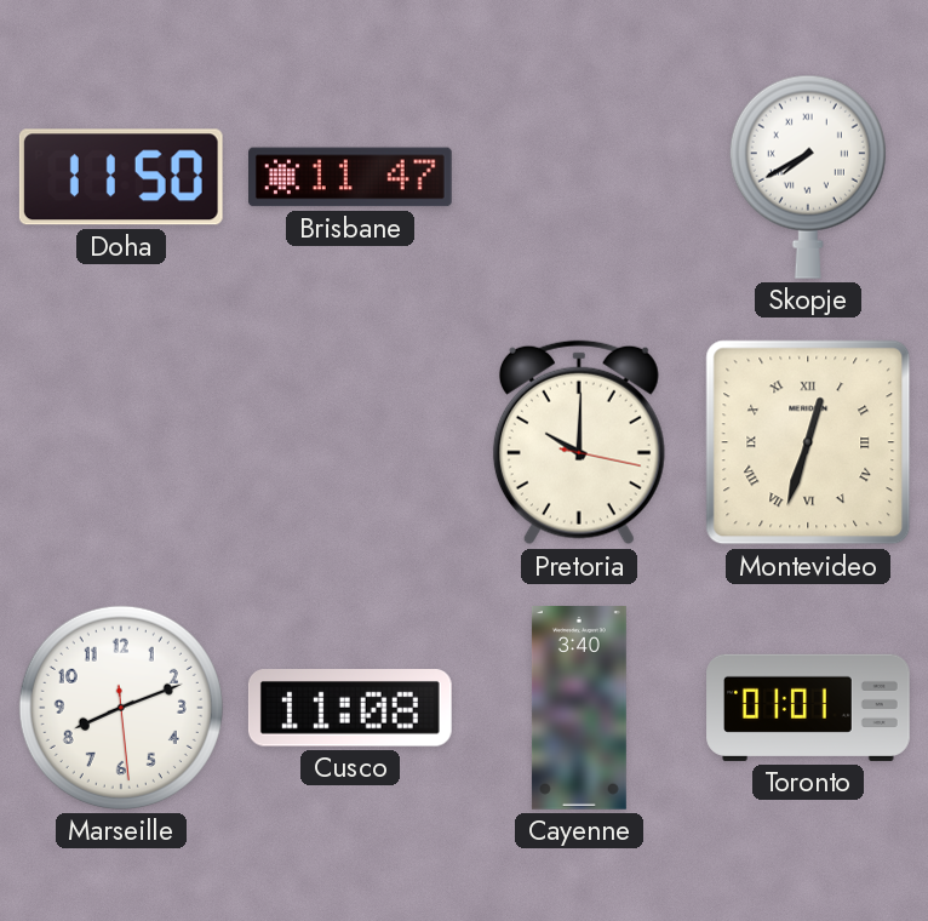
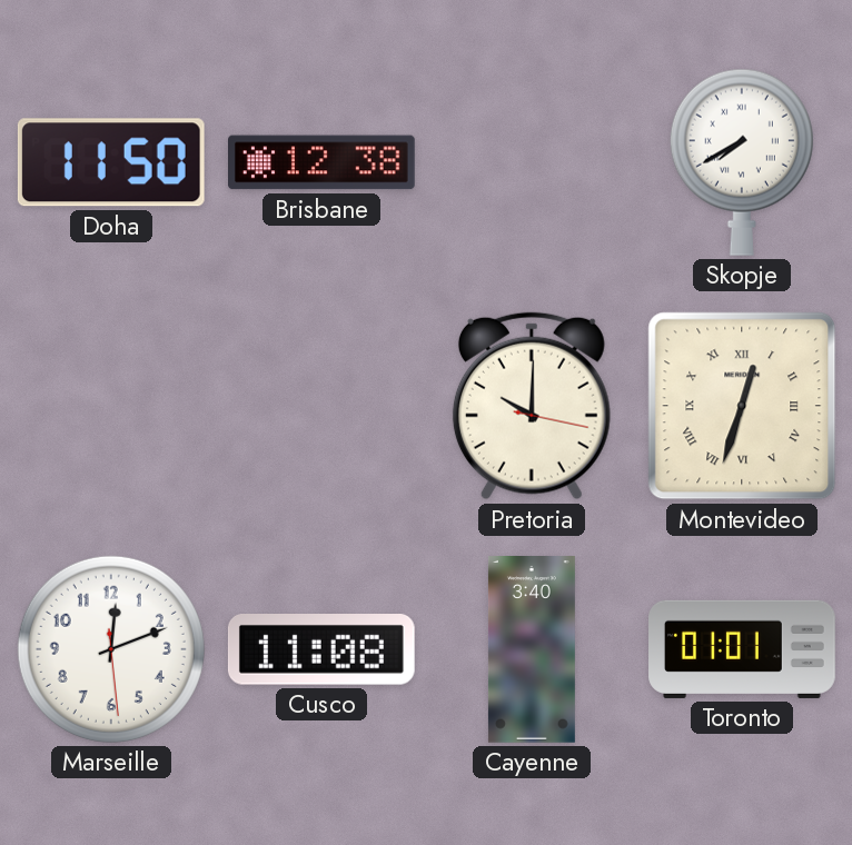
Brisbane: 11:47 -> 12:38 (323, 162)
Marseille: 8:11 -> 12:11 (111, 649)
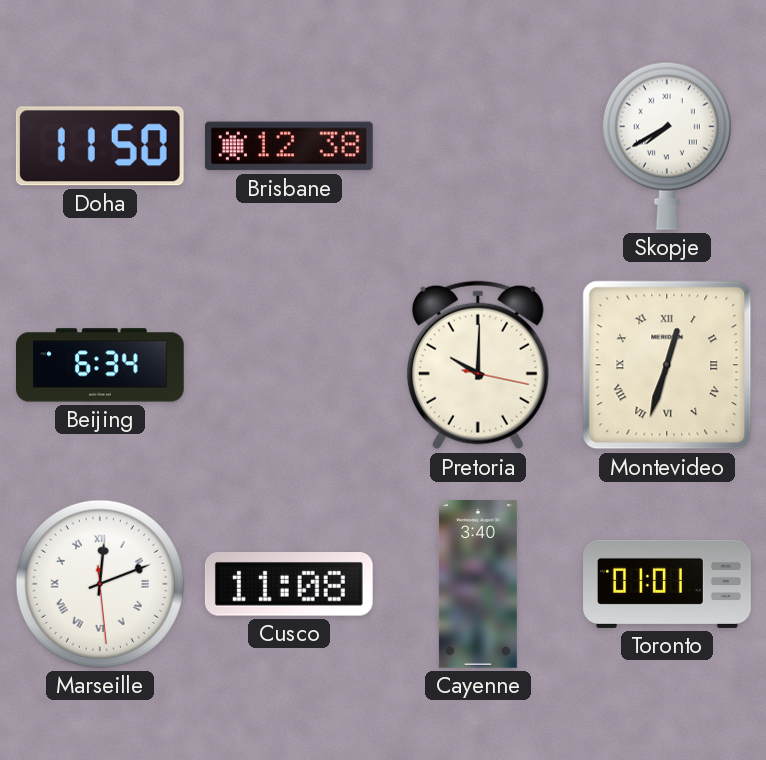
Beijing: none -> 6:34 (101, 365)
Marseille numerals: Arabic -> Roman (100, 584)
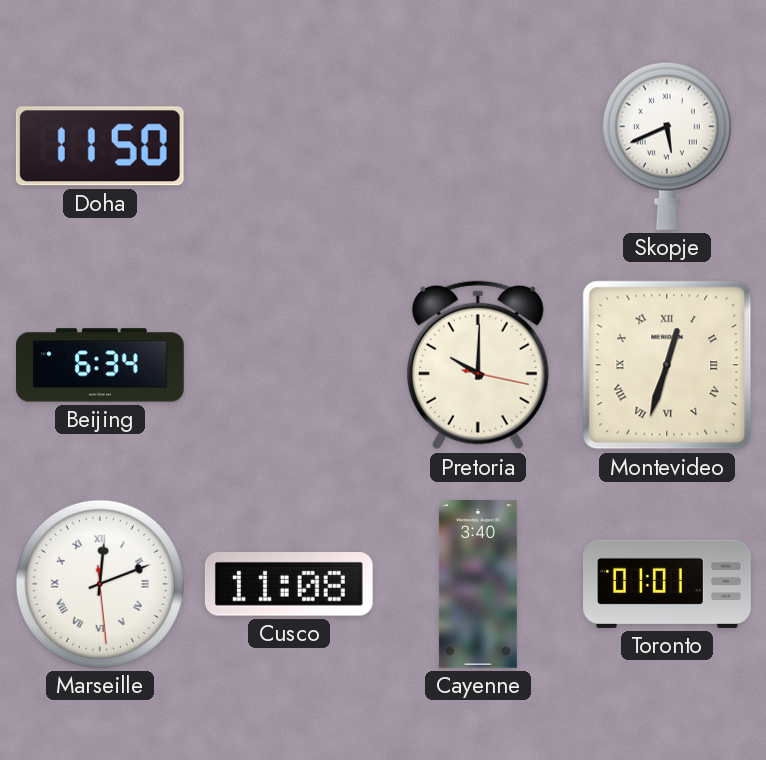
Brisbane: 12:38 -> none (290, 146)
Skopje: 7:40 -> 5:41 (667, 146)
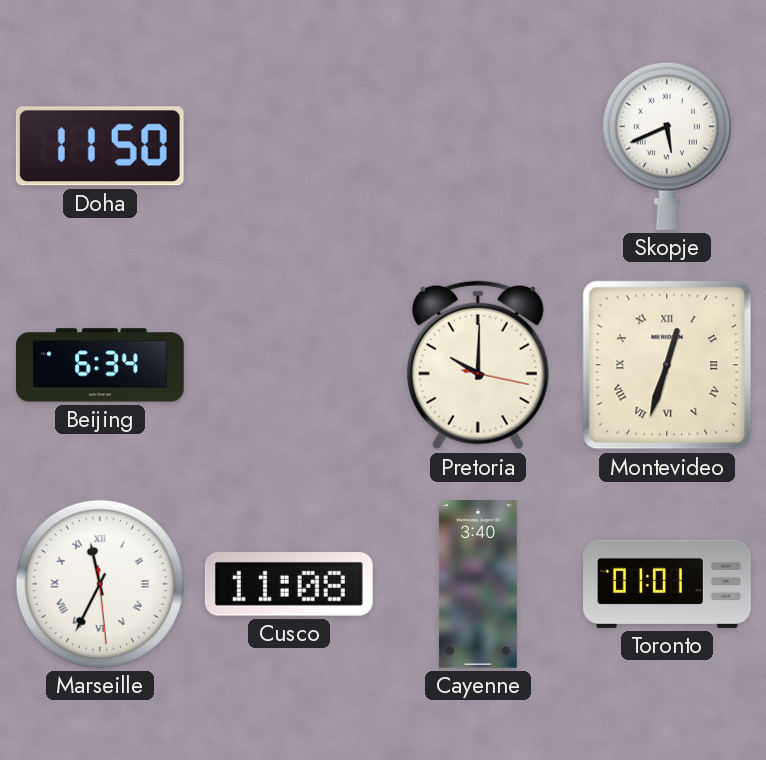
Marseille: 12:11 -> 11:34 (100, 584)
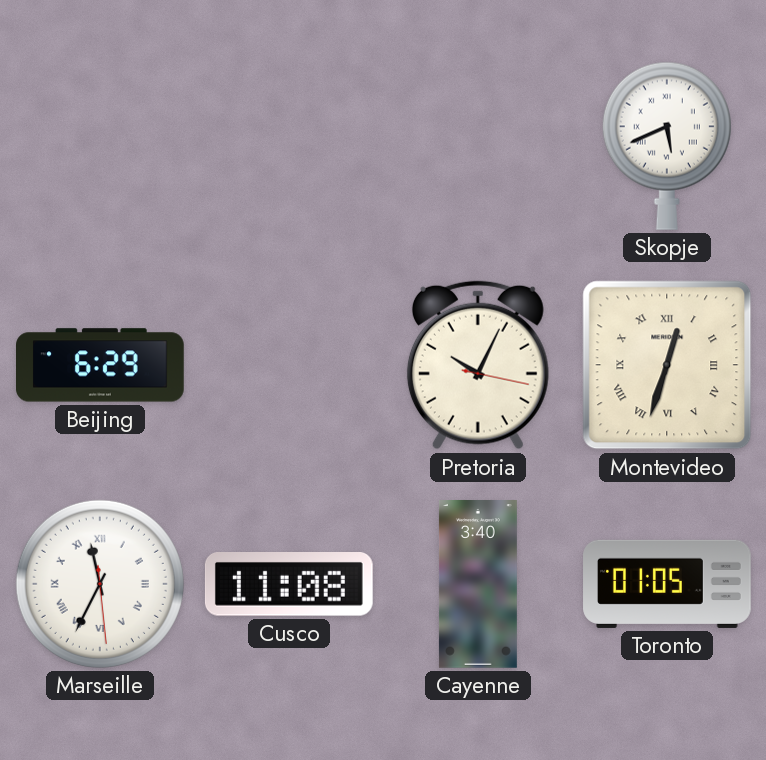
Doha: 11:50 -> none (100, 146)
Beijing: 6:34 -> 6:29 (101, 365)
Pretoria: 10:00 -> 10:04 (478, 365)
Toronto: 01:01 -> 01:05 (667, 584)
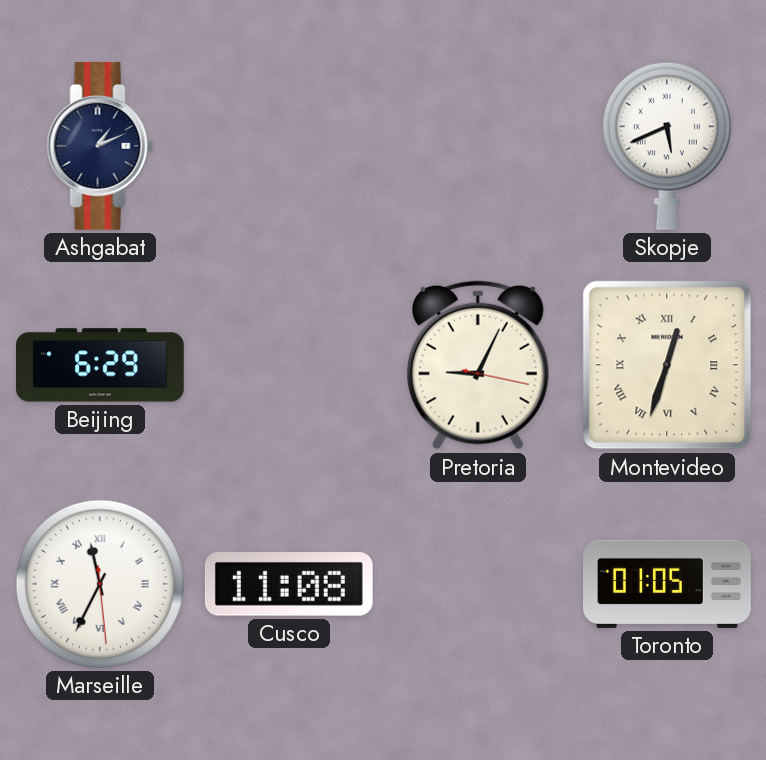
Ashgabat: none -> 1:11 (100, 146)
Pretoria: 10:04 -> 9:04 (478, 365)
Cayenne: 3:40 -> none (478, 585)
